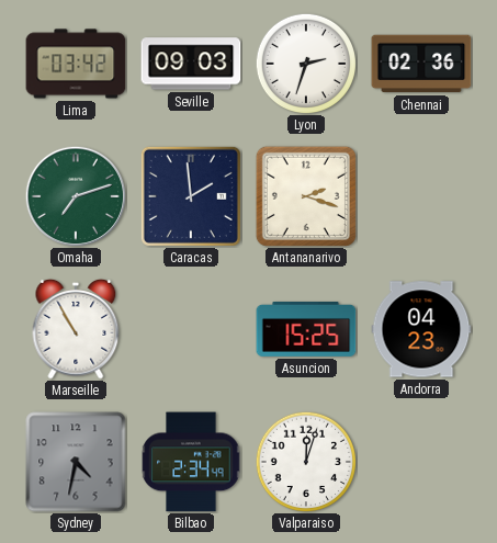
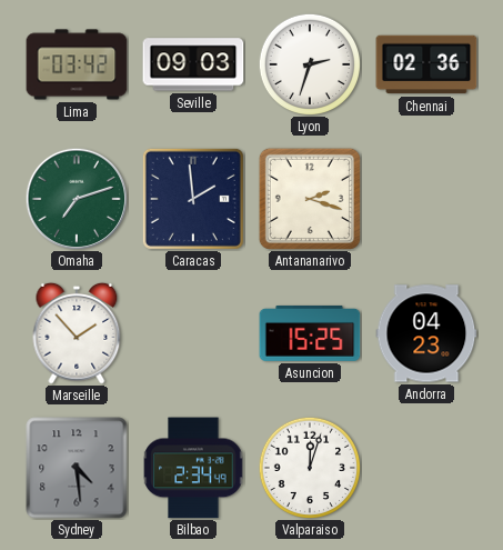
Marseille: 10:55 -> 1:53 (77, 333)
Sydney: 4:32 -> 4:29 (77, 468)
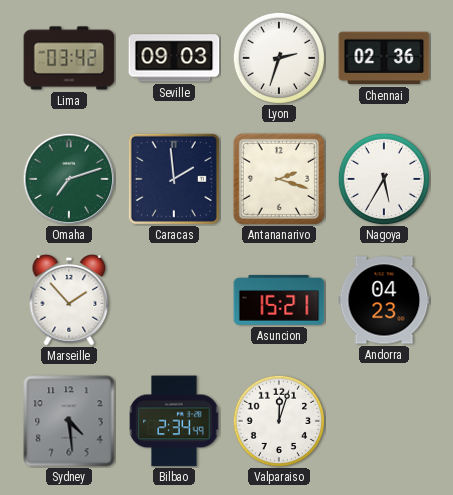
Nagoya: none -> 5:35 (383, 178)
Asuncion: 15:25 -> 15:21 (279, 300)
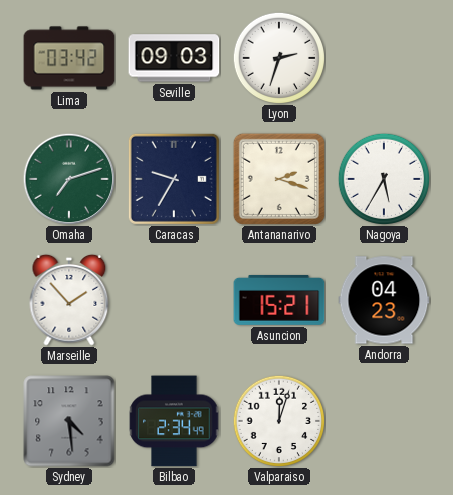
Chennai: 02:36 -> none (384, 58)
Caracas: 1:59 -> 9:35 (174, 179)
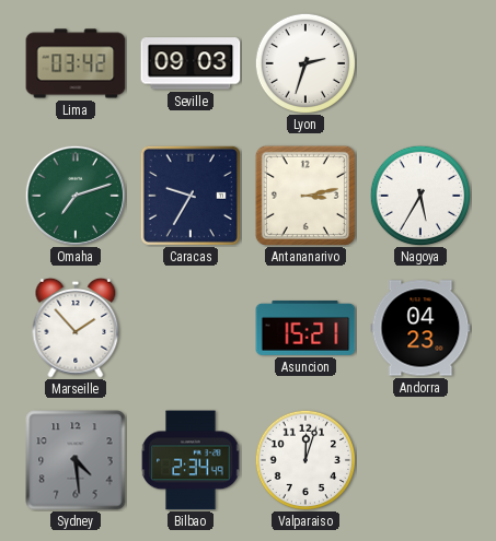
Antananarivo: 2:18 -> 3:13 (305, 196)
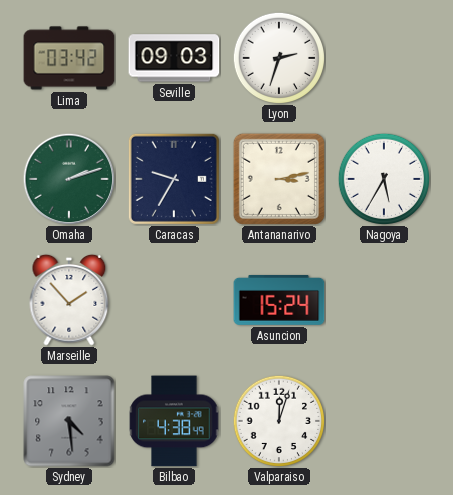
Omaha: 7:12 -> 2:12 (69, 179)
Asuncion: 15:21 -> 15:24 (279, 300)
Andorra: 04:23 -> none (420, 328)
Bilbao: 2:34 -> 4:38 (174, 421)
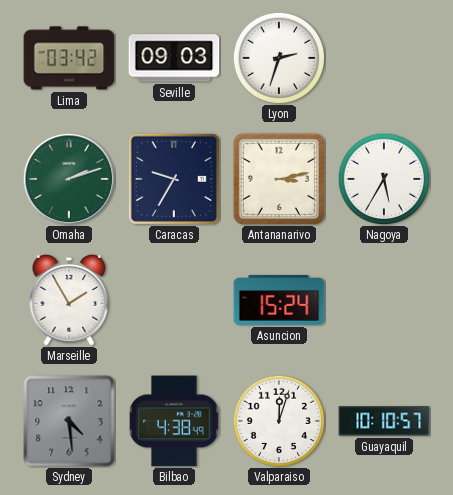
Marseille: 1:53 -> 1:55 (69, 300)
Guayaquil: none -> 10:10 (384, 421)
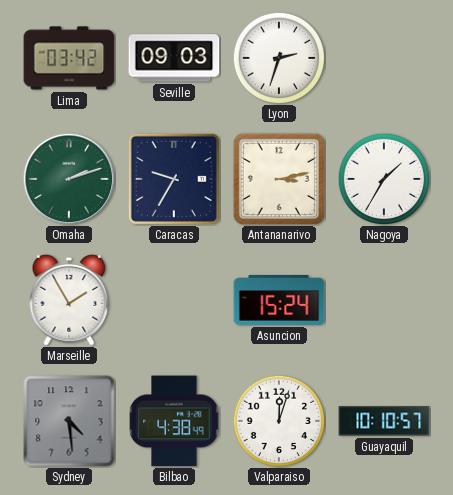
Nagoya: 5:35 -> 1:35 (383, 178)
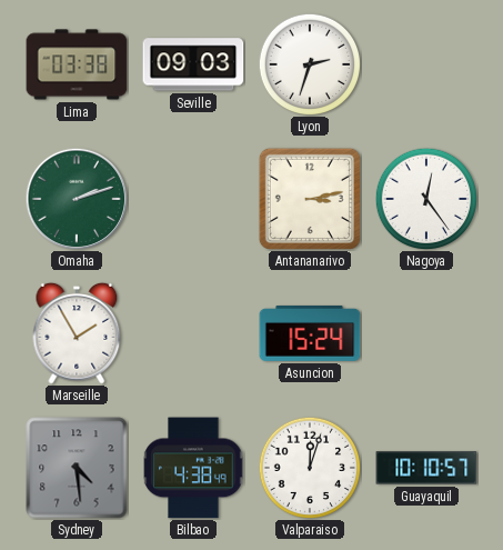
Lima: 03:42 -> 03:38 (77, 64)
Caracas: 9:35 -> none (174, 179)
Nagoya: 1:35 -> 12:24 (425, 198)
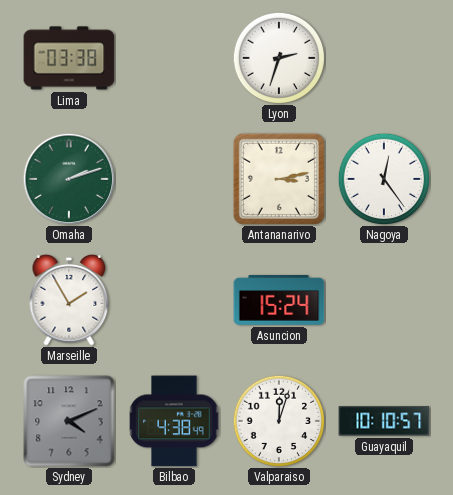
Seville: 09:03 -> none (193, 64)
Sydney: 4:29 -> 4:11 (69, 421)
